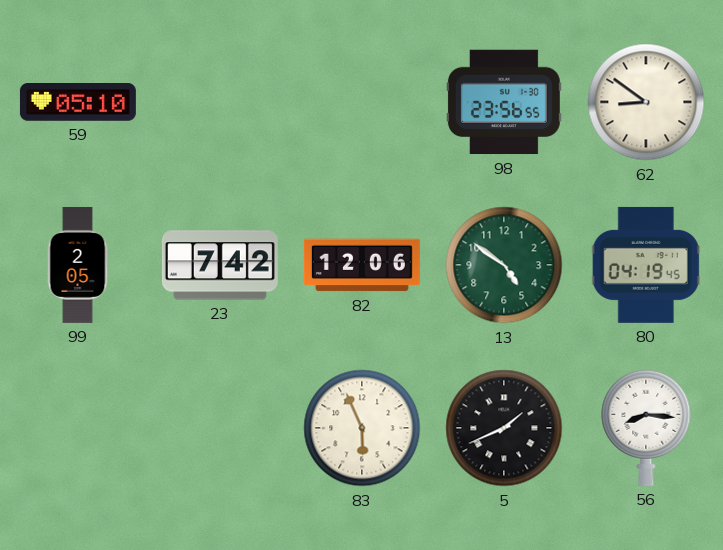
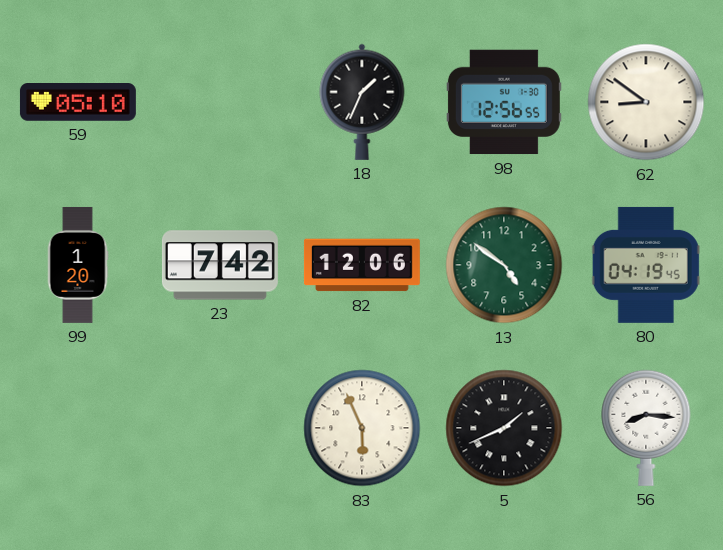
18: none -> 1:34 (362, 102)
98: 23:56 -> 12:56 (504, 102)
99: 2:05 -> 1:20 (78, 265)
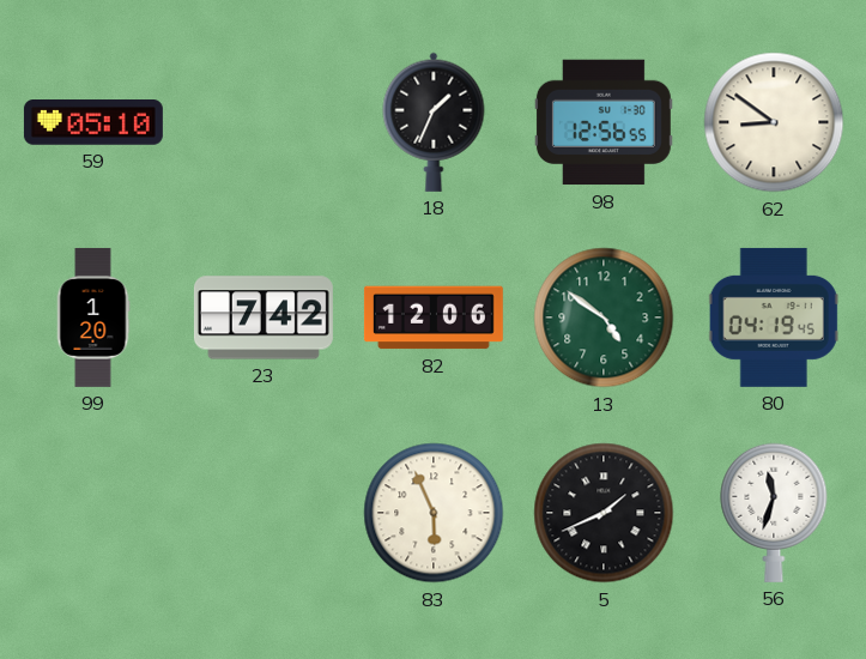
56: 8:16 -> 11:33 (774, 513)
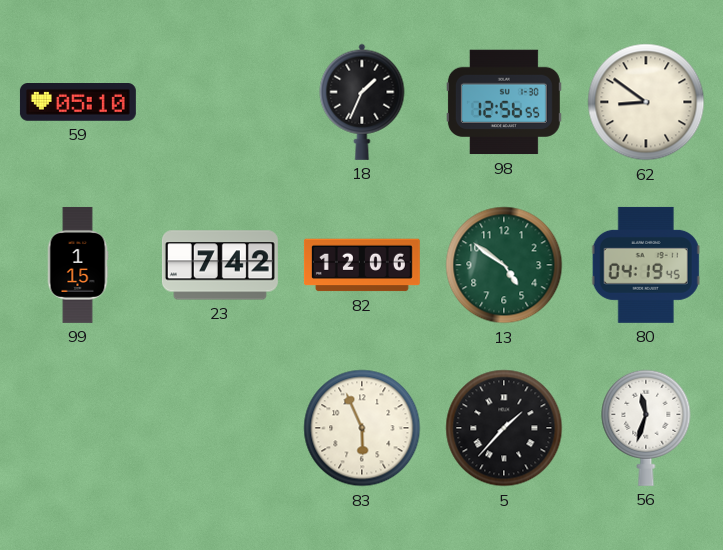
99: 1:20 -> 1:15 (78, 265)
5: 1:41 -> 1:37 (504, 428)
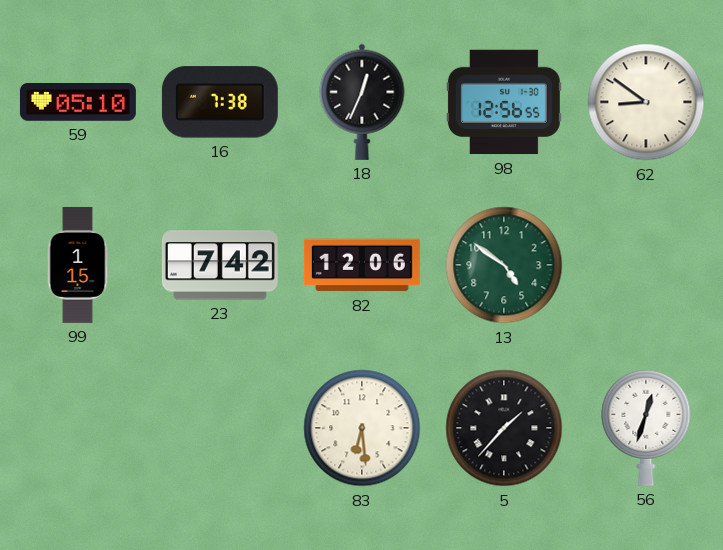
16: none -> 7:38 (220, 102)
18: 1:34 -> 12:34 (362, 102)
80: 04:19 -> none (646, 265)
83: 5:56 -> 6:29 (362, 428)
56: 11:33 -> 12:33 (646, 428)
